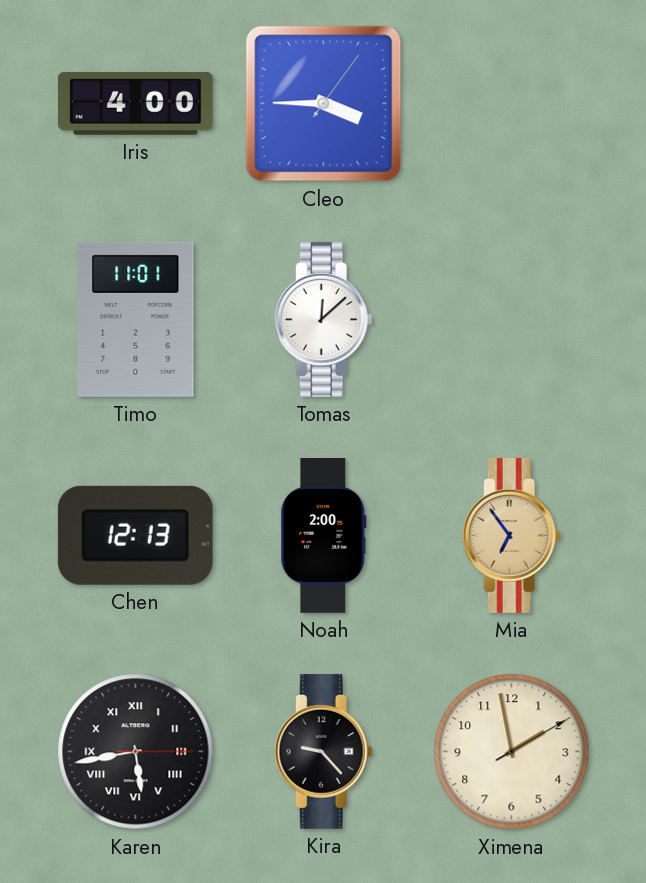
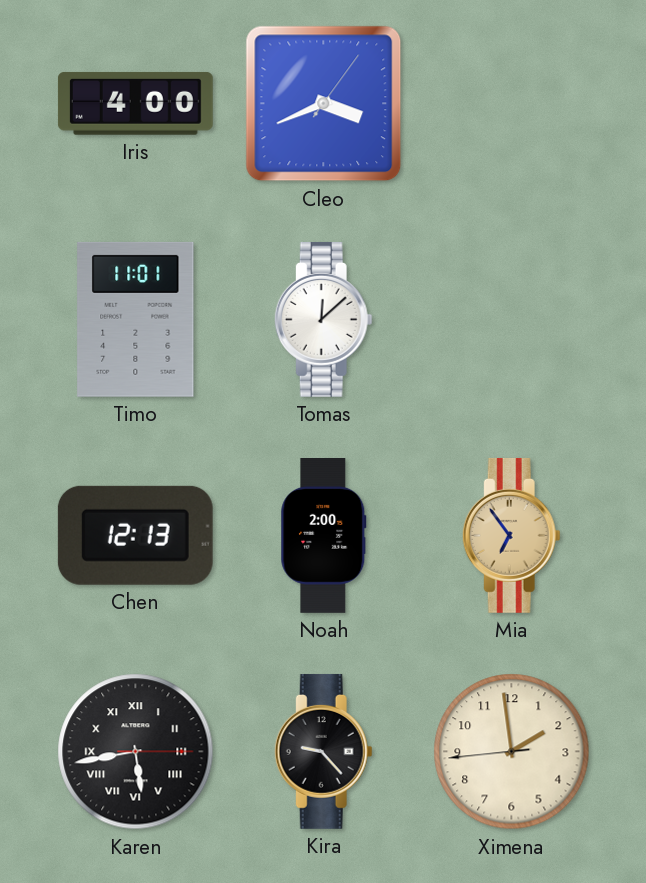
Cleo: 3:45 -> 3:41 (324, 104)
Ximena: 1:58:10 -> 1:58:44 (512, 752)
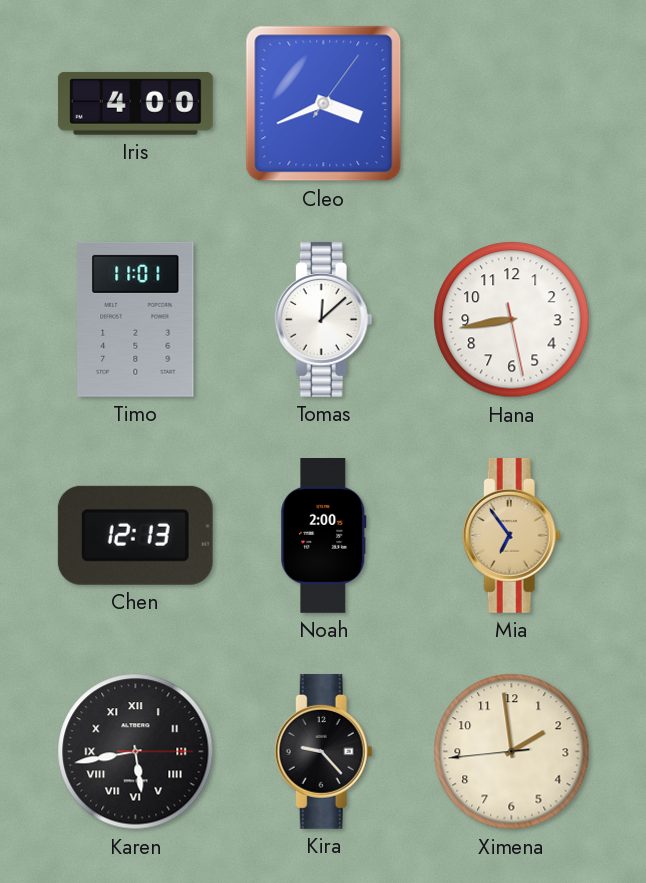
Hana: none -> 8:43 (512, 320)
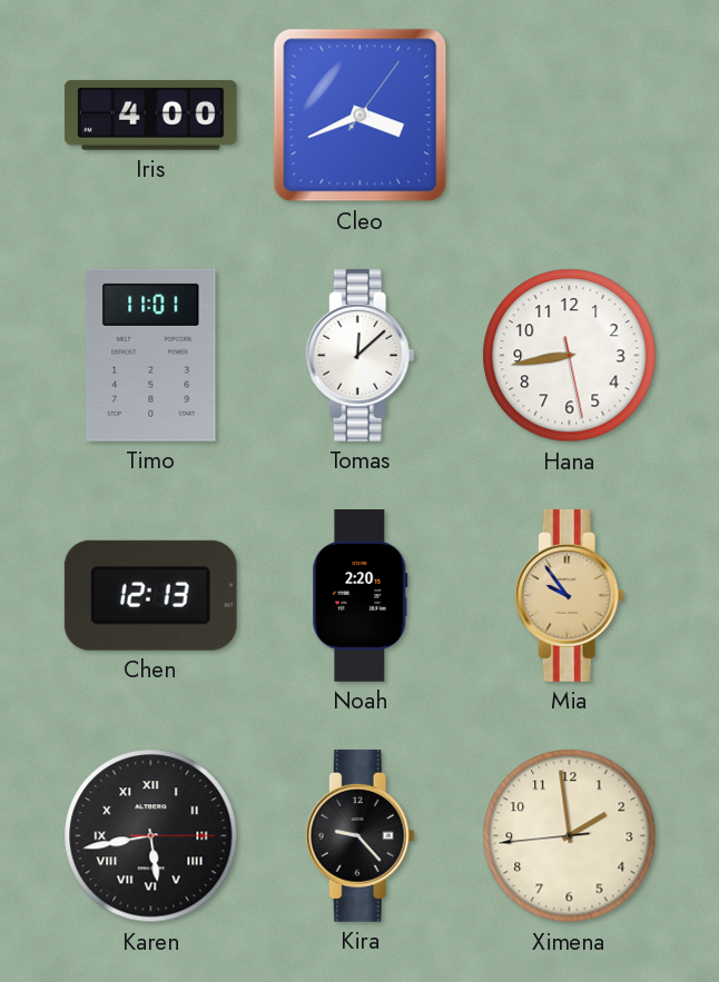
Noah: 2:00 -> 2:20 (361, 596)
Mia: 6:54 -> 9:54 (569, 595)
